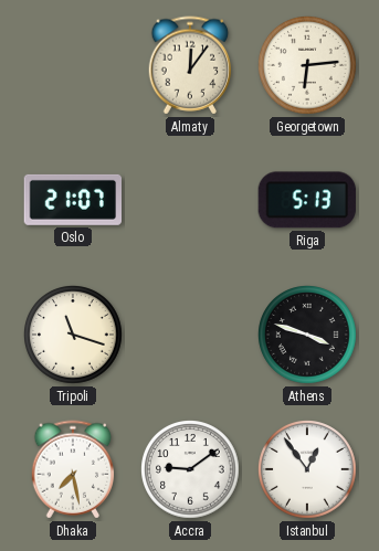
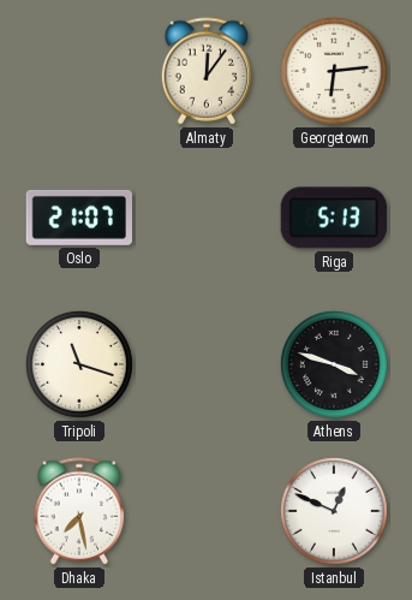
Accra: 9:09 -> none (191, 470)
Istanbul: 12:54 -> 12:49 (335, 512)
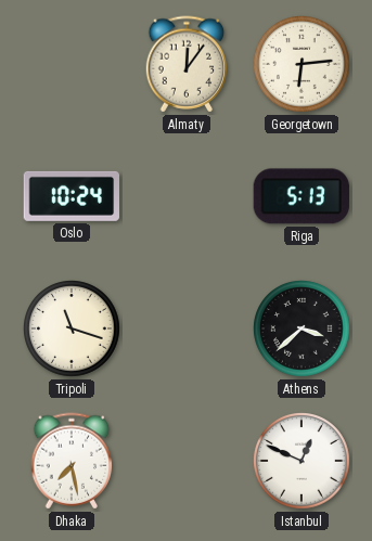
Oslo: 21:07 -> 10:24 (70, 196)
Athens: 3:48 -> 3:38 (303, 330)
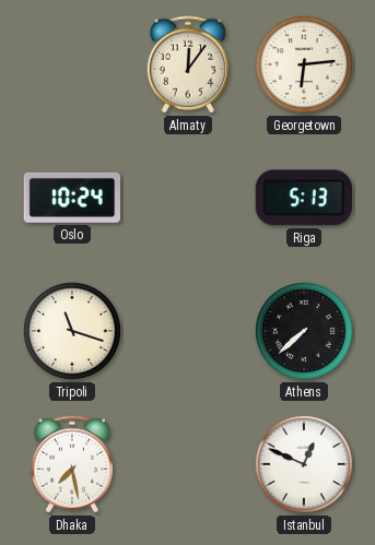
Athens: 3:38 -> 7:38 (305, 332)
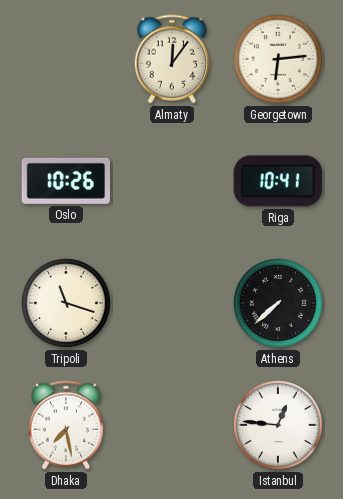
Oslo: 10:24 -> 10:26 (65, 181)
Riga: 5:13 -> 10:41 (277, 181)
Istanbul: 12:49 -> 12:46 (279, 426)
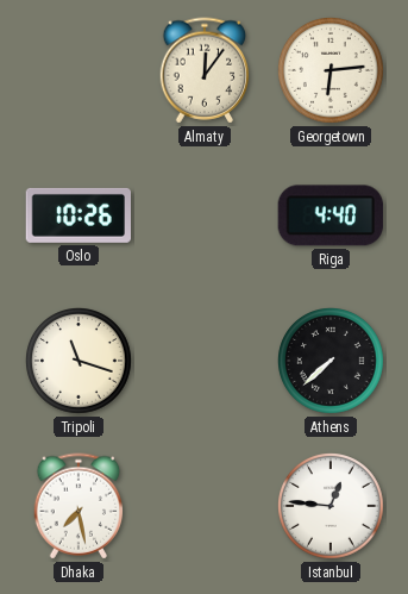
Riga: 10:41 -> 4:40 (329, 215)
